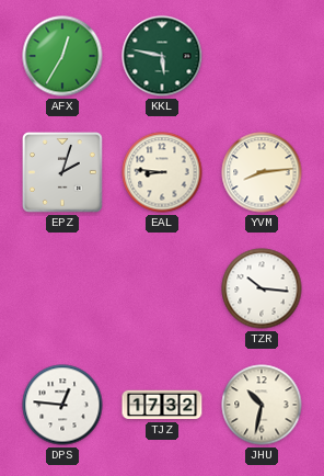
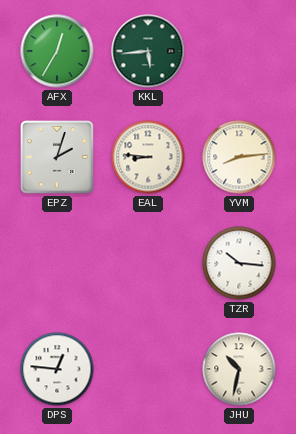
KKL: 5:47 -> 5:44 (148, 51)
TJZ: 17:32 -> none (162, 405)
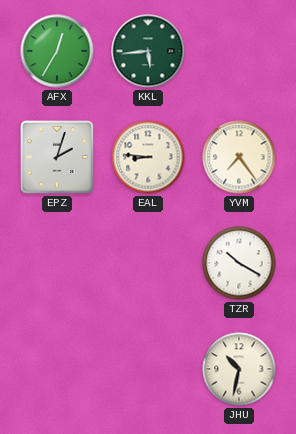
YVM: 8:14 -> 7:24 (239, 157)
TZR: 10:16 -> 10:20 (239, 263)
DPS: 12:46 -> none (57, 369)
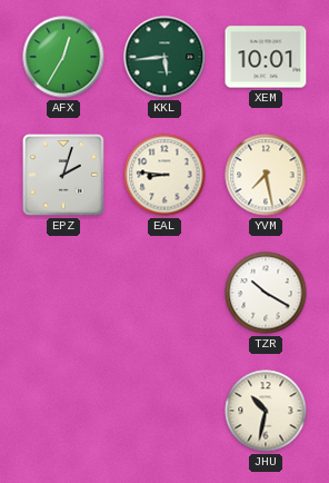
XEM: none -> 10:01 (266, 57)
YVM: 7:24 -> 7:28 (266, 175)
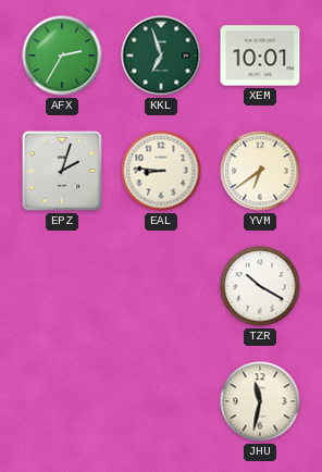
AFX: 12:35 -> 2:35 (62, 55)
KKL: 5:44 -> 6:57 (161, 55)
YVM: 7:28 -> 6:39 (260, 171)
JHU: 10:32 -> 11:32 (260, 401)
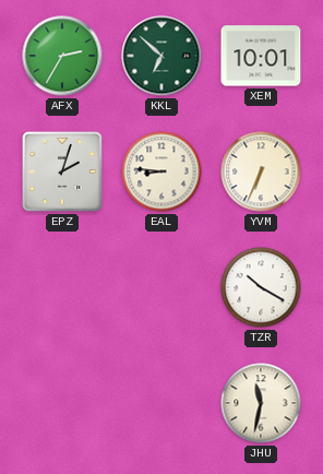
KKL: 6:57 -> 6:52 (161, 56)
YVM: 6:39 -> 6:34 (261, 171)
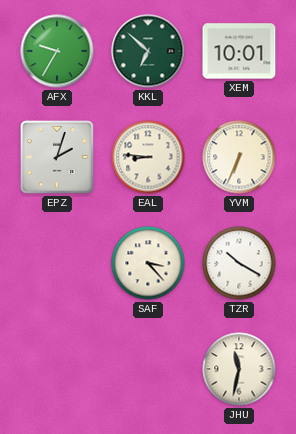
AFX: 2:35 -> 9:35 (57, 51)
SAF: none -> 3:23 (148, 263)
